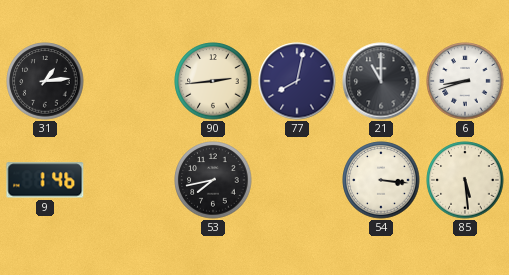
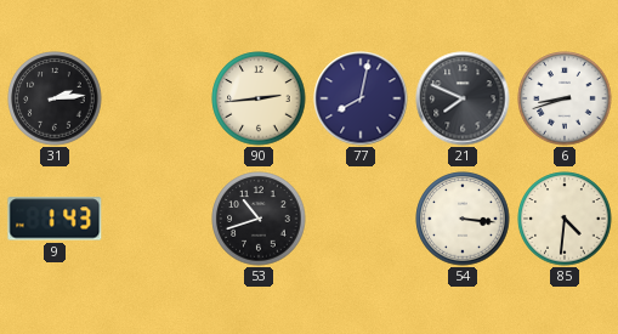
31: 1:14 -> 2:14 (55, 98)
21: 11:00 -> 7:49 (463, 98)
9: 1:46 -> 1:43 (55, 219)
53: 7:43 -> 10:42 (259, 219)
85: 5:29 -> 4:31 (565, 219)
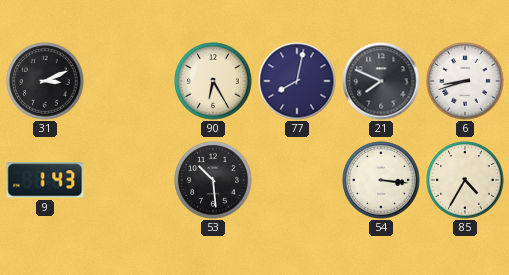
31: 2:14 -> 3:11 (45, 81)
90: 2:44 -> 6:25 (213, 81)
53: 10:42 -> 10:29 (213, 180)
85: 4:31 -> 4:35 (465, 180)
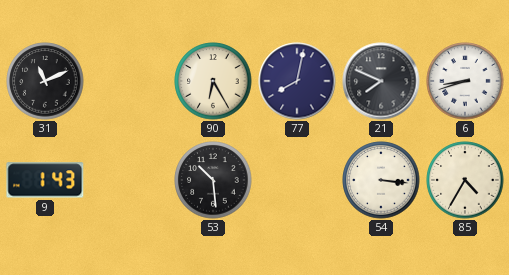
31: 3:11 -> 11:11 (45, 81)
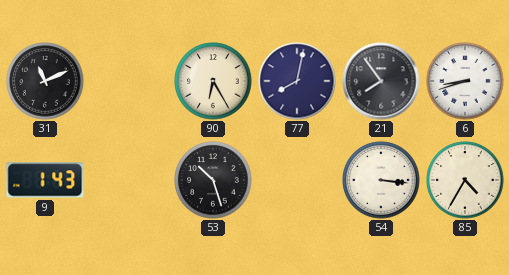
21: 7:49 -> 7:54 (381, 81)
53: 10:29 -> 10:27 (213, 180)
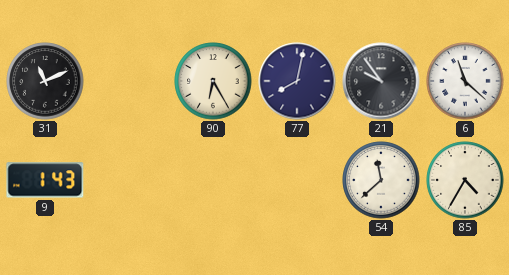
21: 7:54 -> 9:54 (381, 81)
6: 8:42 -> 11:22 (465, 81)
53: 10:27 -> none (213, 180)
54: 3:16 -> 11:38 (381, 180)
